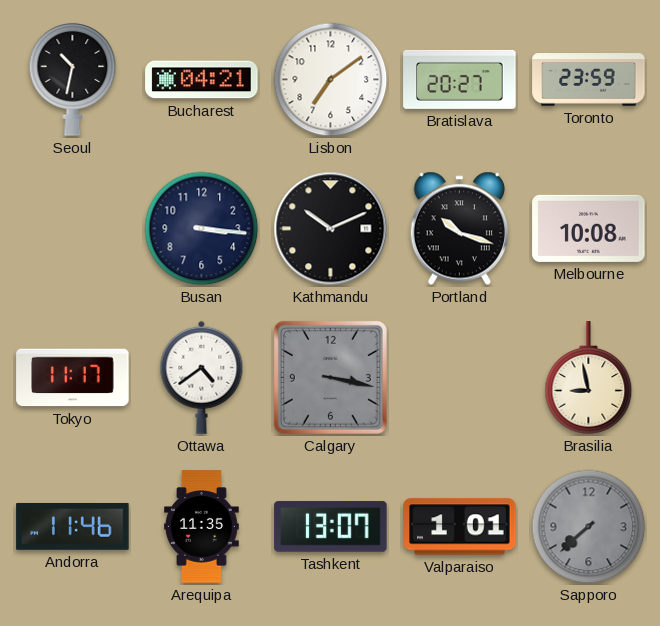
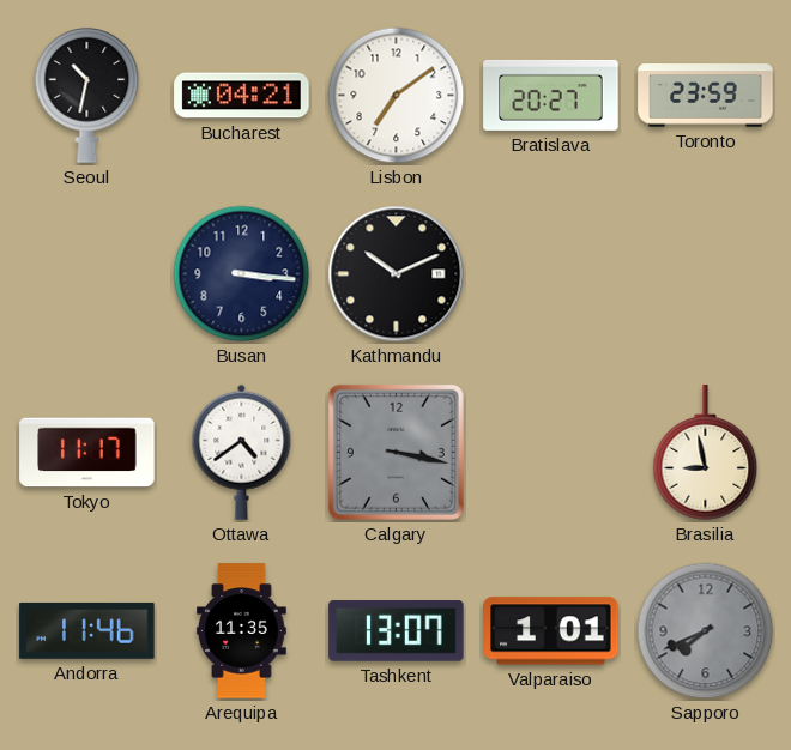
Portland: 10:18 -> none (459, 229)
Melbourne: 10:08 -> none (589, 228)
Sapporo: 7:38 -> 7:41 (706, 631)
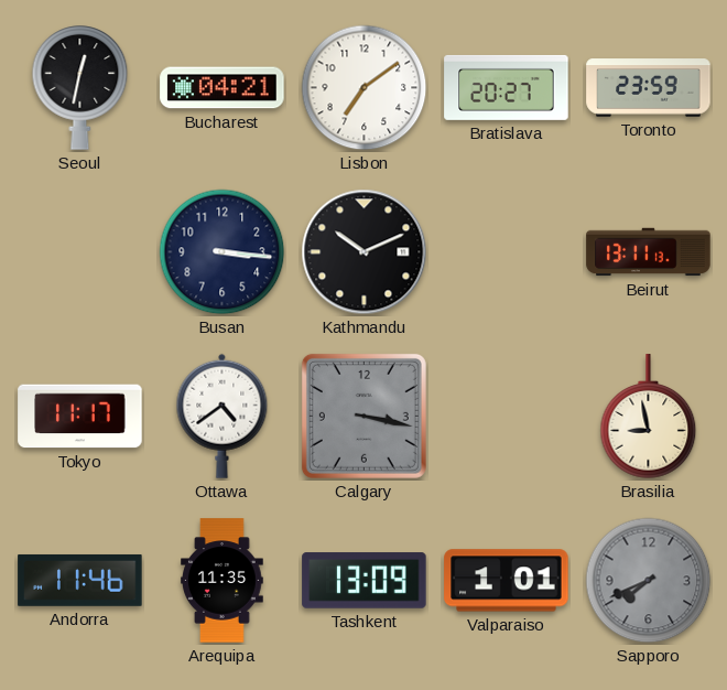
Seoul: 10:32 -> 12:32 (80, 88)
Beirut: none -> 13:11 (649, 252)
Tashkent: 13:07 -> 13:09 (365, 581)
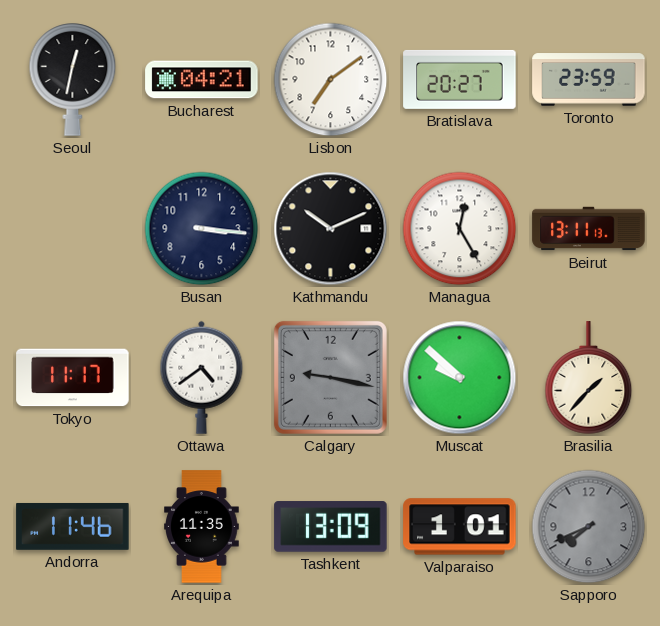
Managua: none -> 12:25 (460, 229)
Calgary: 3:17 -> 9:17 (330, 377)
Muscat: none -> 9:52 (460, 378)
Brasilia: 8:58 -> 1:37 (589, 378)
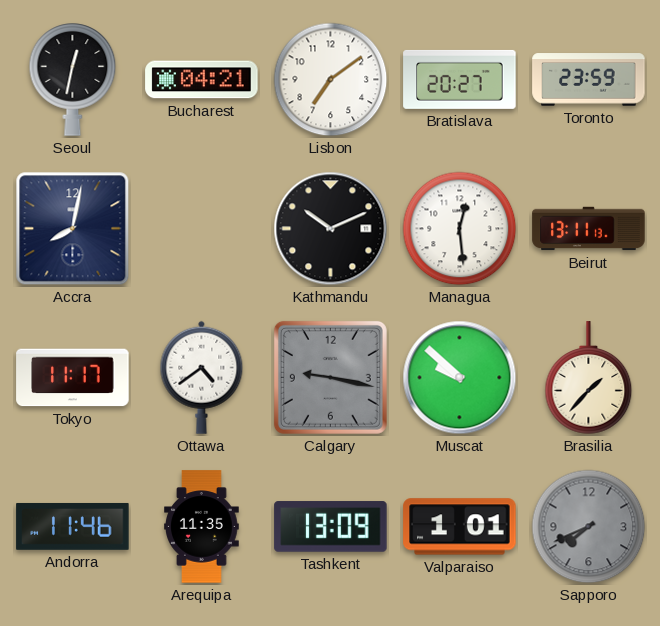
Accra: none -> 8:02 (73, 229)
Busan: 3:16 -> none (202, 229)
Managua: 12:25 -> 12:29 (460, 229)
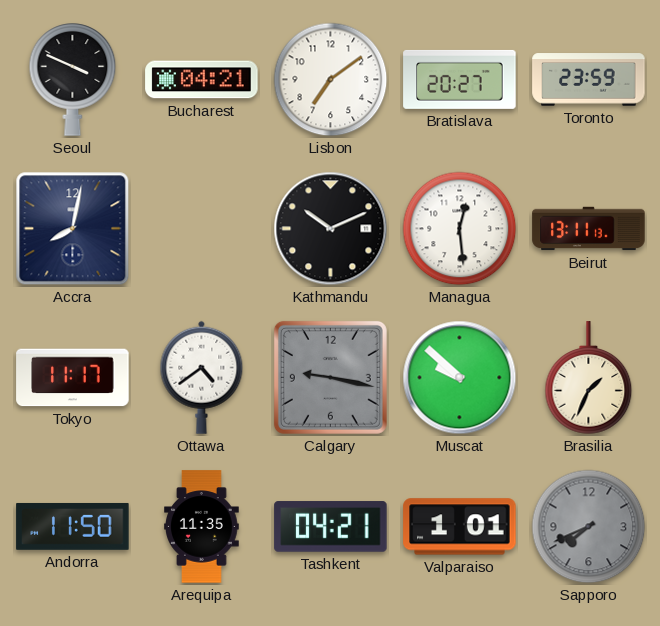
Seoul: 12:32 -> 3:49 (73, 80)
Brasilia: 1:37 -> 1:34 (589, 378)
Andorra: 11:46 -> 11:50 (73, 527)
Tashkent: 13:09 -> 04:21 (331, 527)
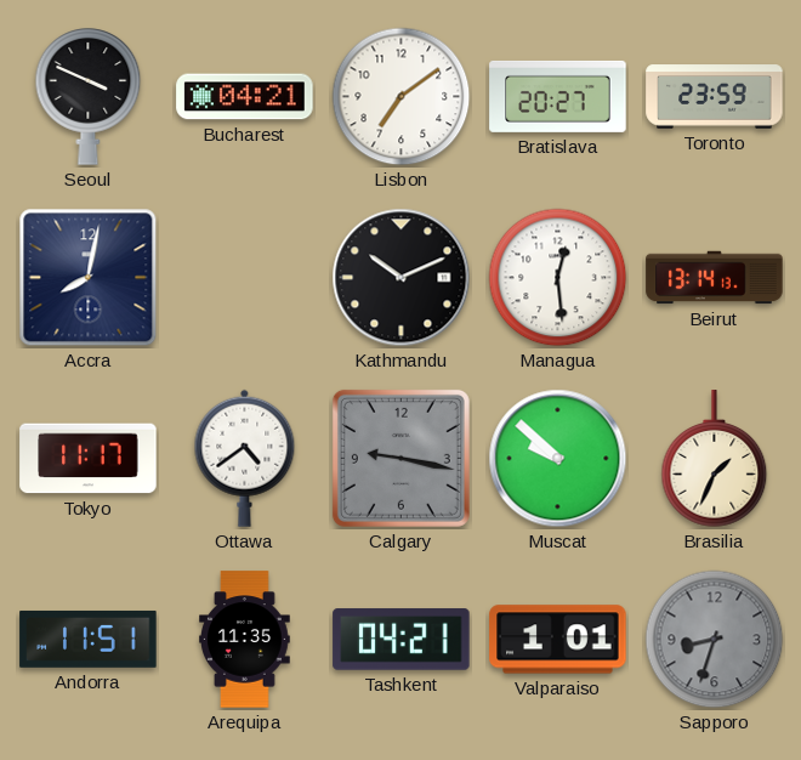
Beirut: 13:11 -> 13:14 (715, 278)
Andorra: 11:50 -> 11:51 (89, 640)
Sapporo: 7:41 -> 8:33 (715, 640)
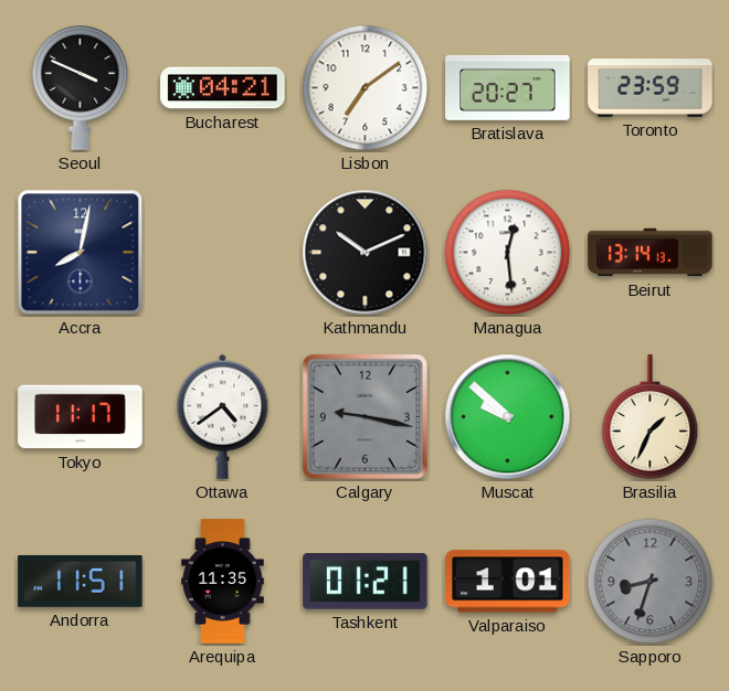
Tashkent: 04:21 -> 01:21 (366, 582)
